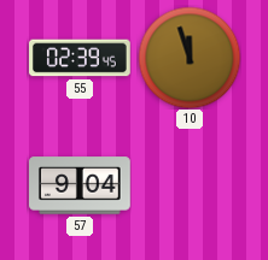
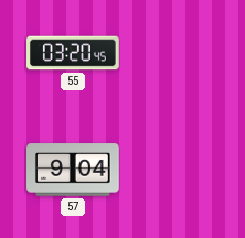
55: 02:39 -> 03:20 (73, 53)
10: 11:57 -> none (190, 58)
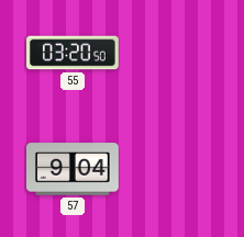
55: 03:20:45 -> 03:20:50 (73, 53)
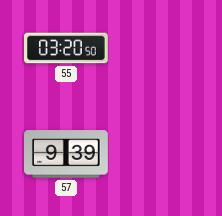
57: 9:04 -> 9:39 (67, 154)
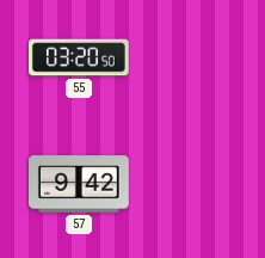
57: 9:39 -> 9:42 (80, 184)
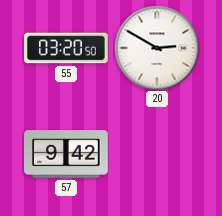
20: none -> 2:50 (157, 48)
